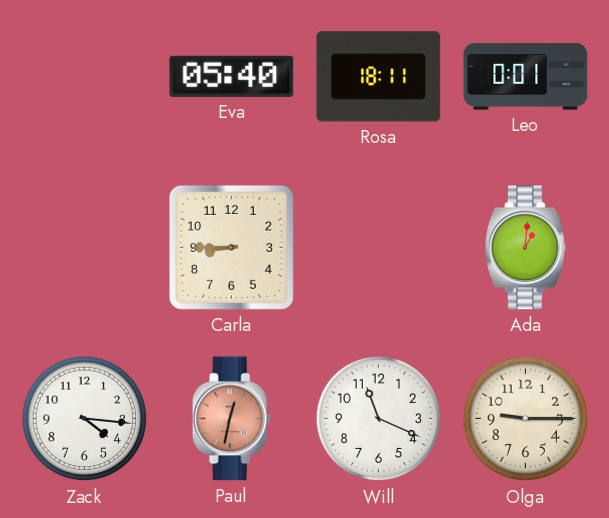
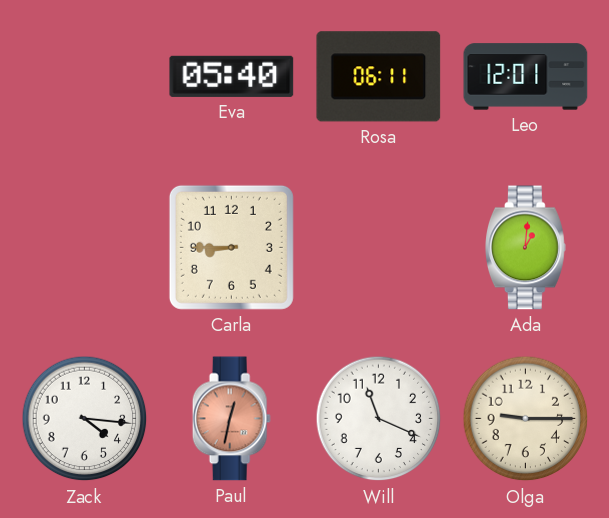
Rosa: 18:11 -> 06:11 (379, 77)
Leo: 0:01 -> 12:01 (526, 77)
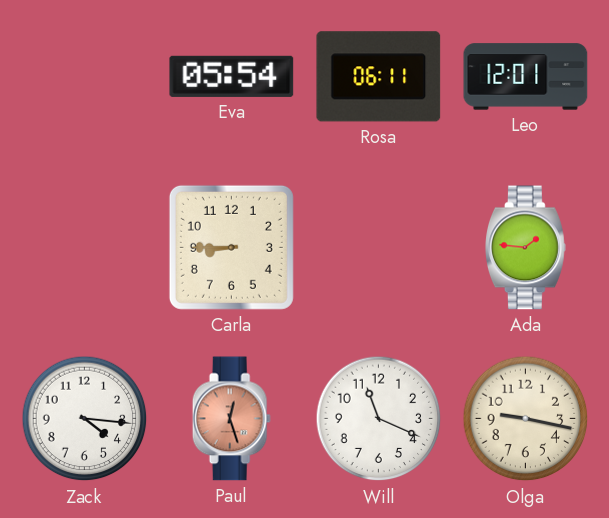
Eva: 05:40 -> 05:54 (232, 76)
Ada: 1:01 -> 1:46 (526, 248)
Paul: 12:32 -> 12:27 (231, 419)
Olga: 9:15 -> 9:17 (526, 419)
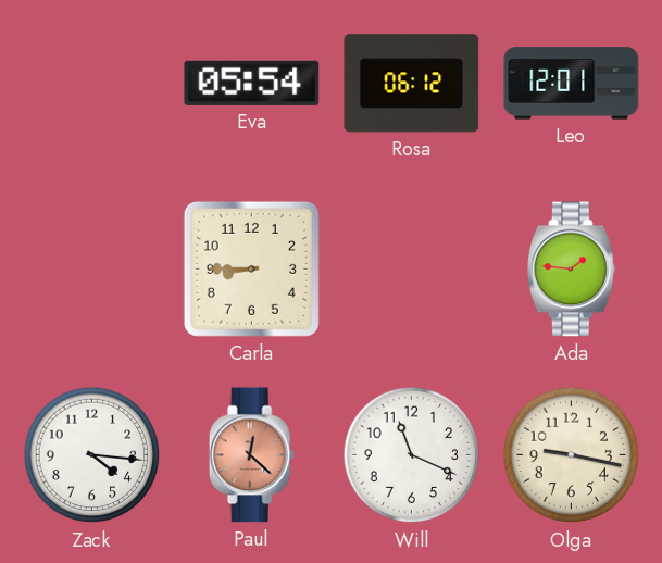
Rosa: 06:11 -> 06:12 (412, 84)
Paul: 12:27 -> 12:22 (251, 455)
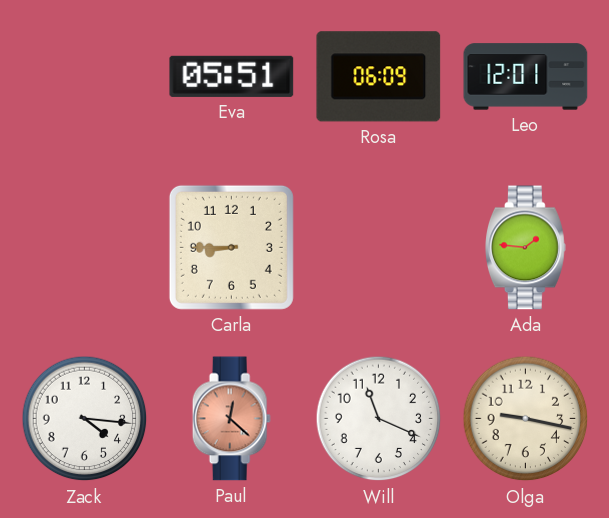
Eva: 05:54 -> 05:51 (232, 76)
Rosa: 06:12 -> 06:09 (379, 77)
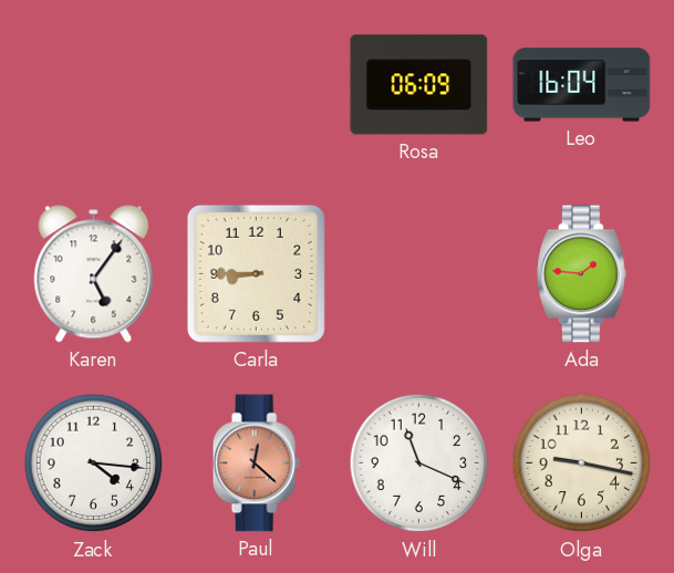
Eva: 05:51 -> none (232, 76)
Leo: 12:01 -> 16:04 (582, 85)
Karen: none -> 5:06 (94, 274)
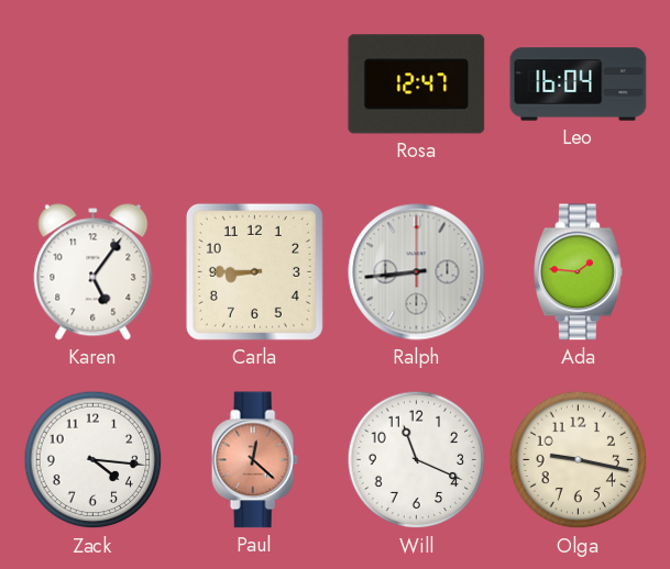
Rosa: 06:09 -> 12:47 (417, 85)
Ralph: none -> 8:44 (417, 272)
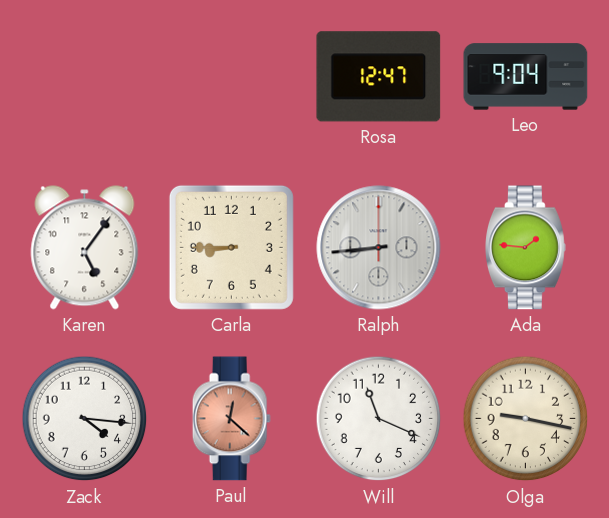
Leo: 16:04 -> 9:04 (526, 77)
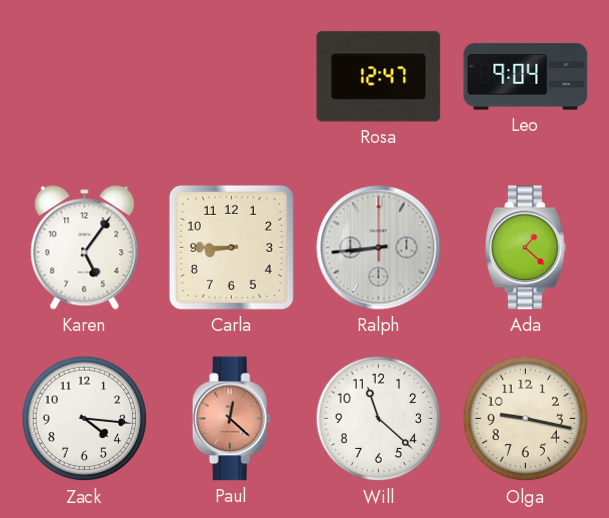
Ada: 1:46 -> 1:22 (526, 248)
Will: 11:19 -> 11:22 (379, 419)
